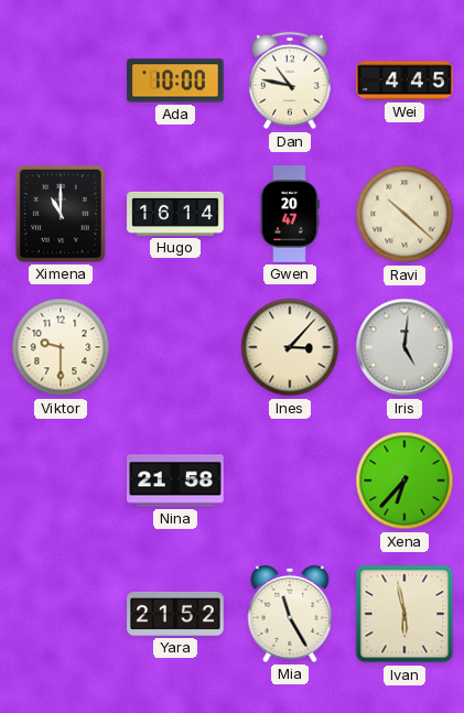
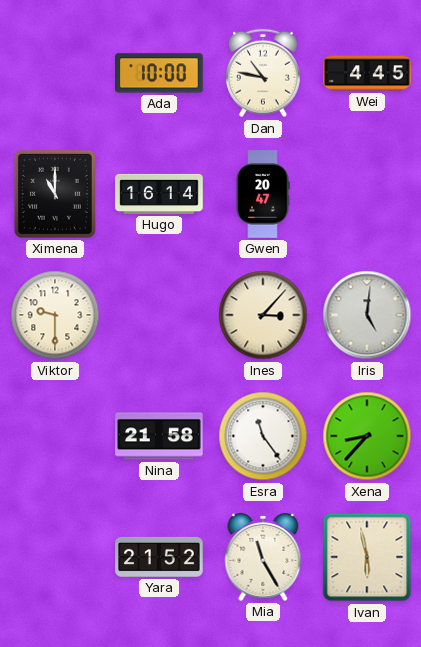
Ravi: 10:22 -> none (404, 214)
Esra: none -> 11:24 (263, 436)
Xena: 6:37 -> 8:37 (367, 436)
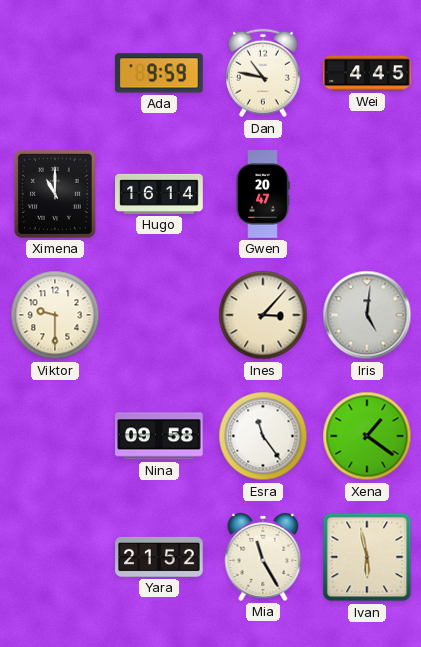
Ada: 10:00 -> 9:59 (159, 73)
Nina: 21:58 -> 09:58 (159, 436)
Xena: 8:37 -> 1:21 (367, 436)
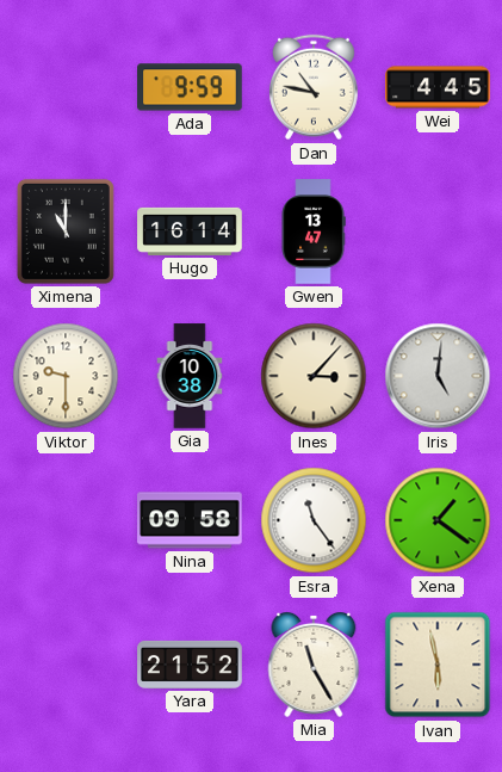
Gwen: 20:47 -> 13:47 (314, 231)
Gia: none -> 10:38 (190, 376)
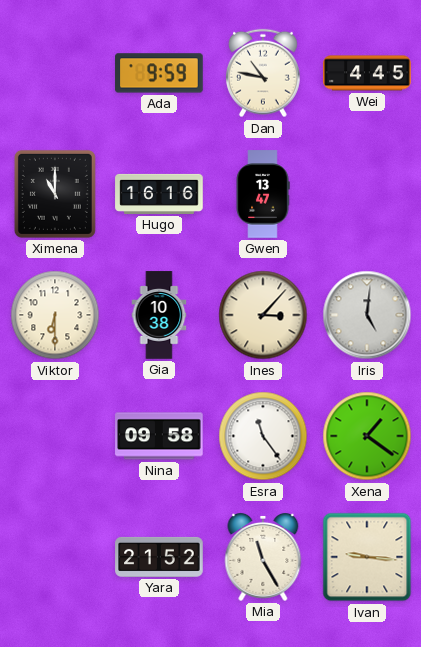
Hugo: 16:14 -> 16:16 (159, 194)
Viktor: 9:30 -> 6:30 (55, 315)
Ivan: 5:58 -> 9:16 (367, 557)
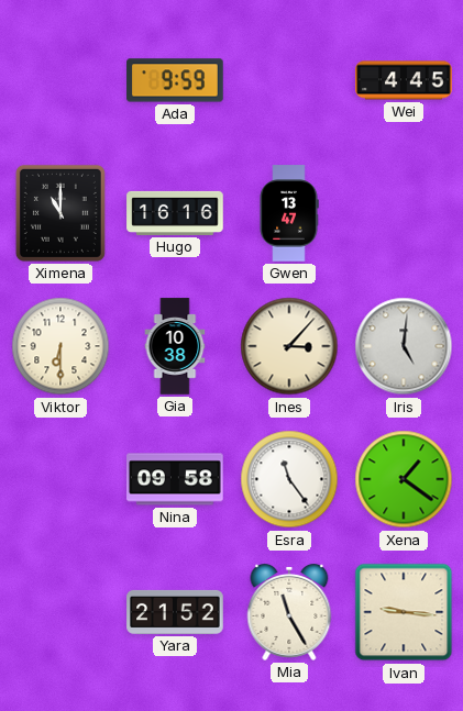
Dan: 10:47 -> none (263, 73)
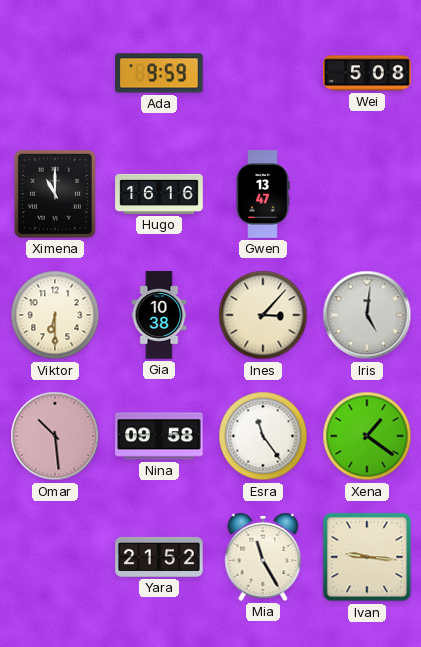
Wei: 4:45 -> 5:08 (367, 73)
Omar: none -> 10:29 (55, 436)
